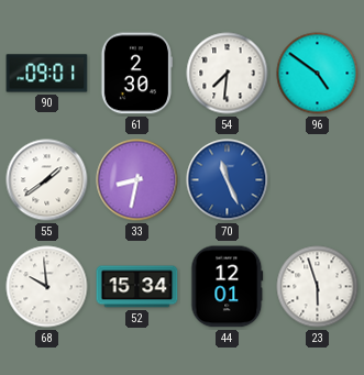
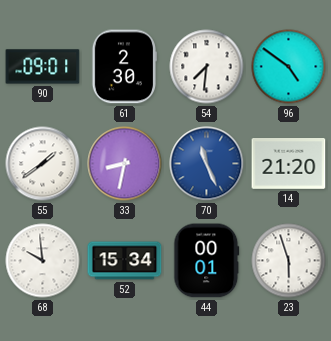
14: none -> 21:20 (289, 164)
44: 12:01 -> 00:01 (207, 261)
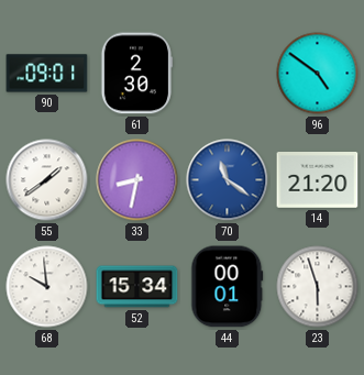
54: 7:31 -> none (207, 67)
70: 11:26 -> 11:21 (228, 180)
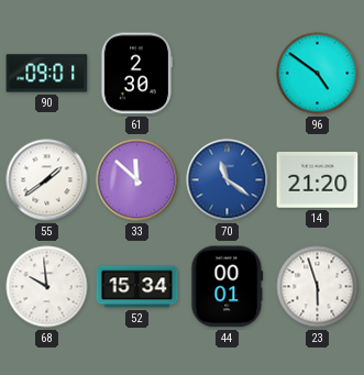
33: 8:32 -> 11:52 (137, 180)
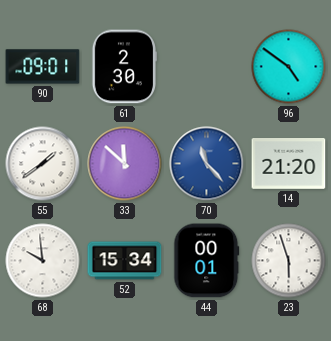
70: 11:21 -> 11:23 (207, 164)
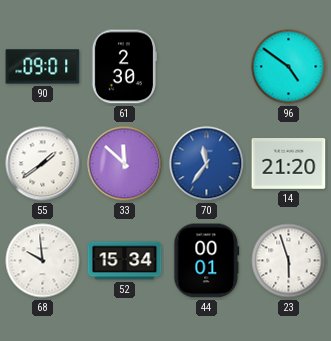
70: 11:23 -> 11:36 (207, 164)
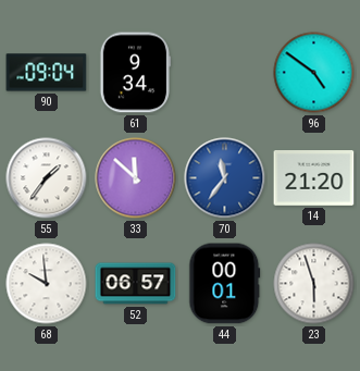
90: 09:01 -> 09:04 (47, 73)
61: 2:30 -> 9:34 (135, 73)
55: 1:39 -> 1:36 (47, 178)
52: 15:34 -> 06:57 (136, 284)
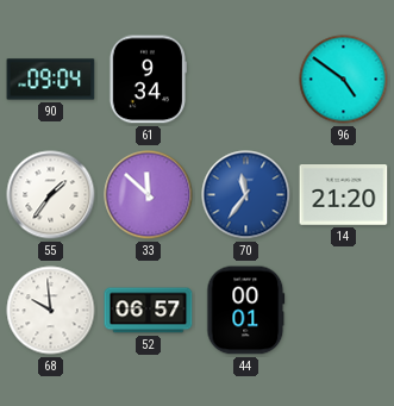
23: 5:57 -> none (314, 284)
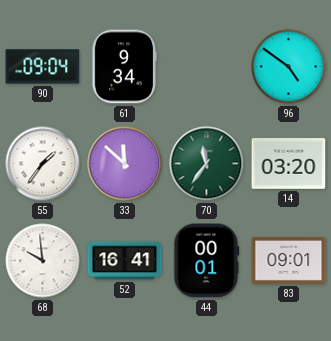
70 dial: blue -> green (207, 164)
14: 21:20 -> 03:20 (289, 164)
52: 06:57 -> 16:41 (125, 261)
83: none -> 09:01 (289, 261)
